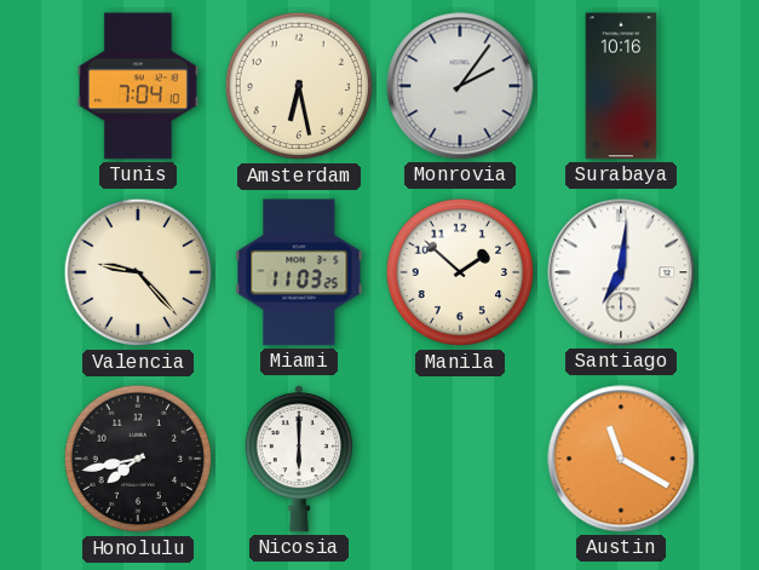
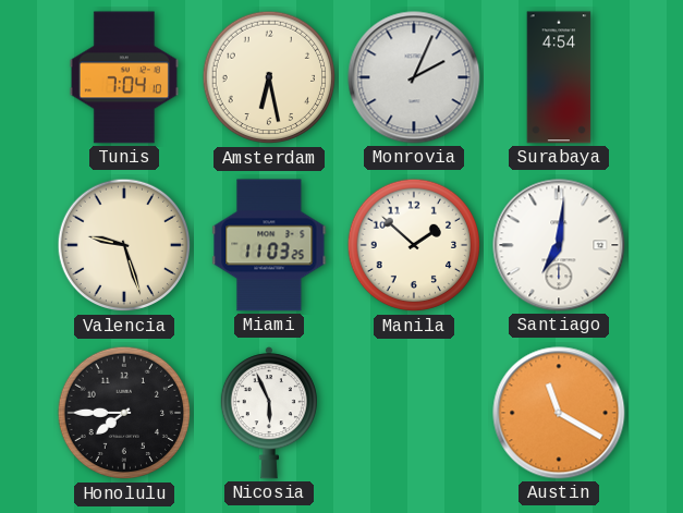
Monrovia: 2:06 -> 2:04 (414, 77)
Surabaya: 10:16 -> 4:54 (559, 77)
Valencia: 9:23 -> 9:27 (124, 245)
Honolulu: 7:43 -> 7:45 (124, 413)
Nicosia: 6:00 -> 5:56 (269, 413)
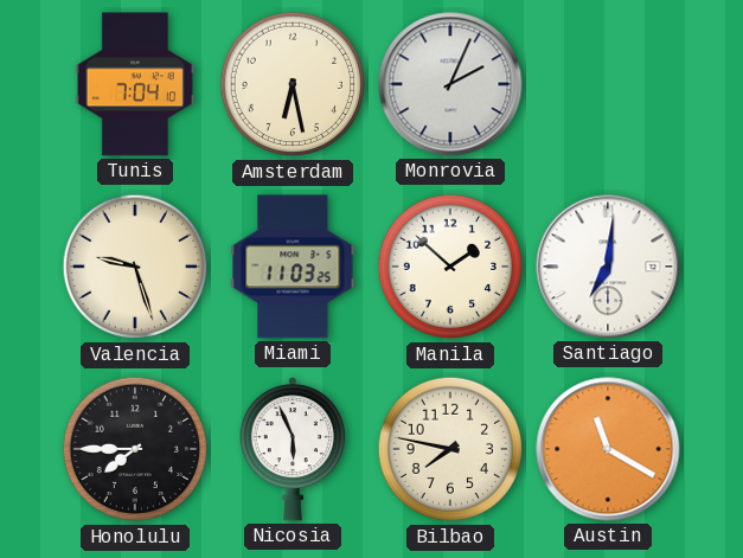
Surabaya: 4:54 -> none (559, 77)
Bilbao: none -> 7:47 (450, 449)
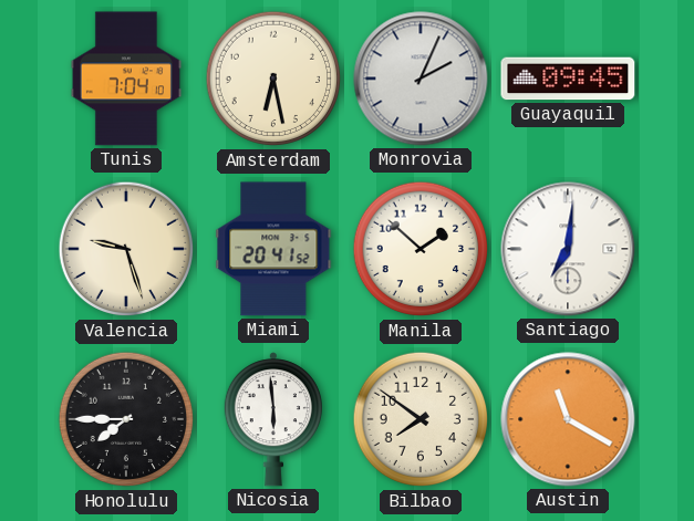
Guayaquil: none -> 09:45 (568, 79)
Miami: 11:03 -> 20:41 (273, 249)
Nicosia: 5:56 -> 5:59 (273, 419)
Bilbao: 7:47 -> 7:51 (421, 419)
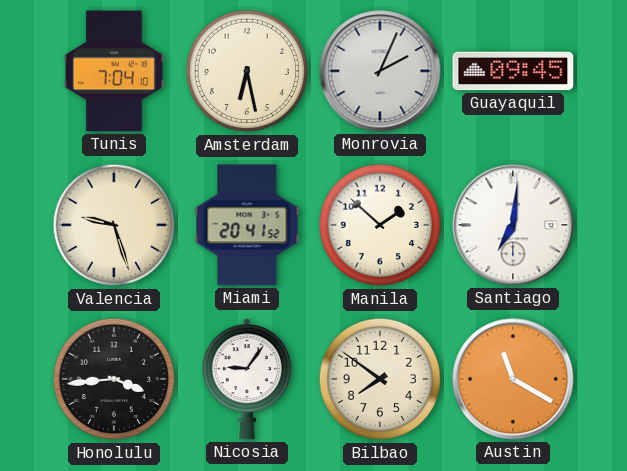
Honolulu: 7:45 -> 3:44 (114, 379)
Nicosia: 5:59 -> 9:06 (247, 379)
